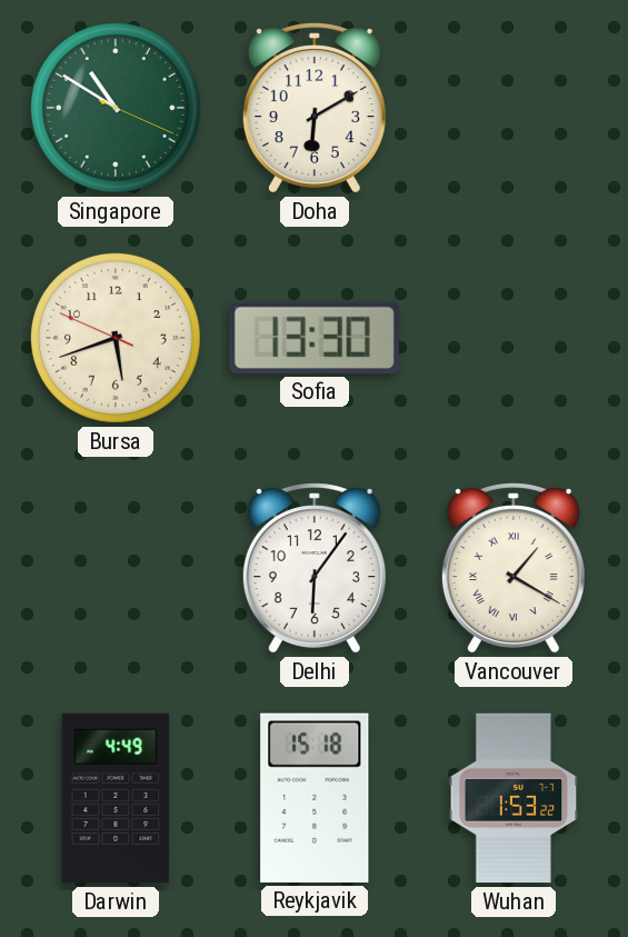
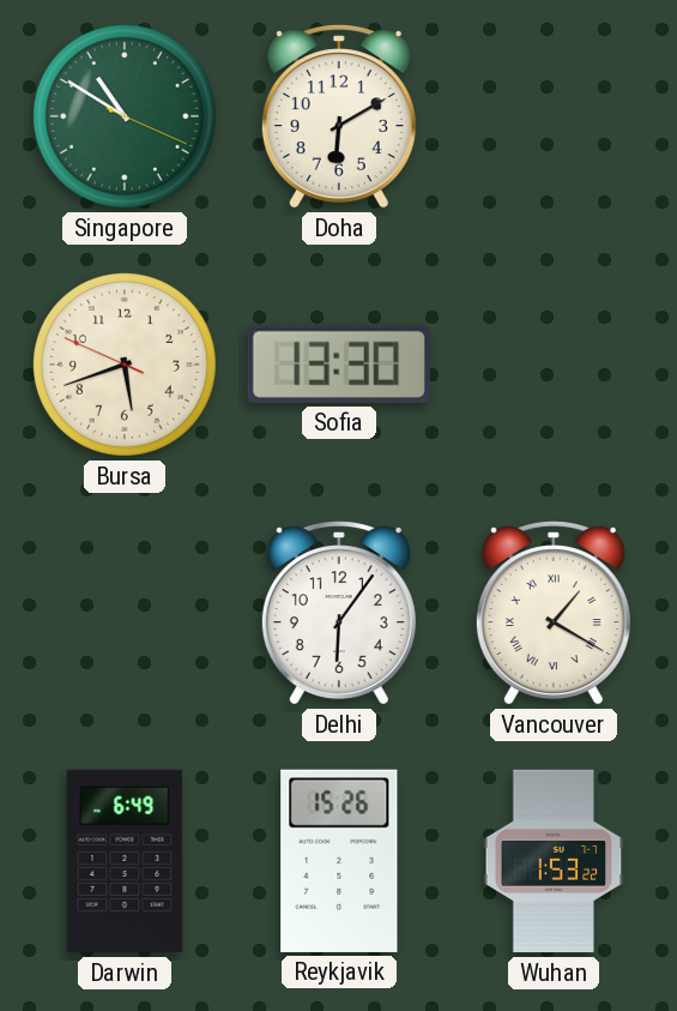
Darwin: 4:49 -> 6:49 (125, 861)
Reykjavik: 15:18 -> 15:26 (339, 861)
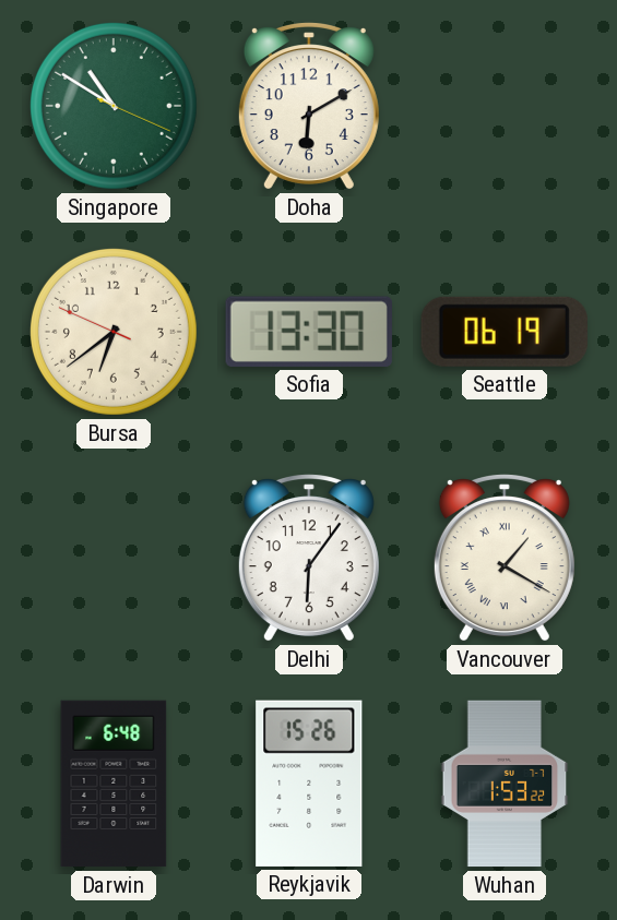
Bursa: 5:41 -> 6:38 (114, 332)
Seattle: none -> 06:19 (505, 332)
Darwin: 6:49 -> 6:48 (114, 784)
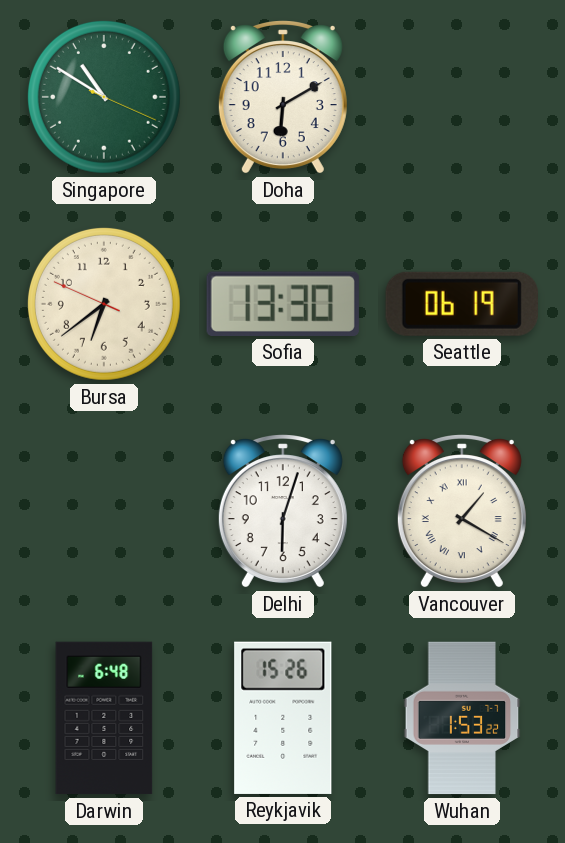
Delhi: 6:06 -> 6:03 (283, 512)
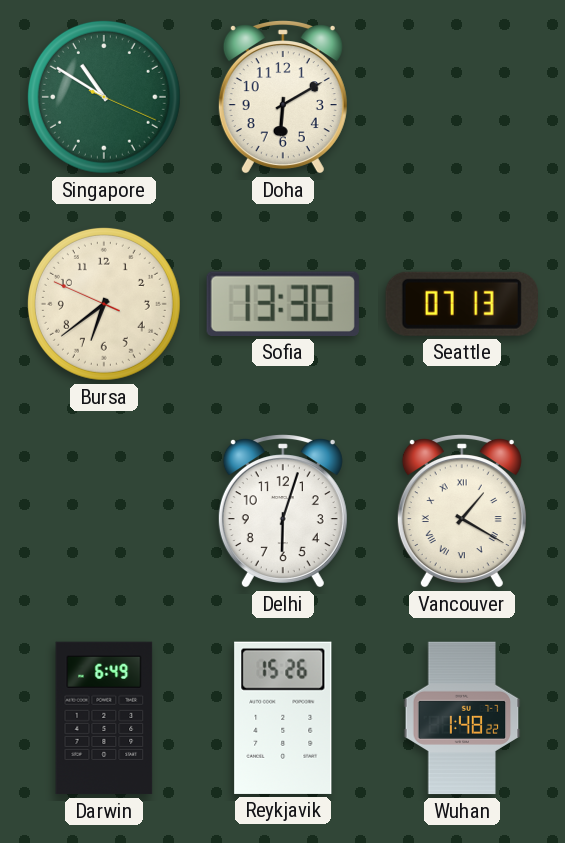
Seattle: 06:19 -> 07:13 (462, 304)
Darwin: 6:48 -> 6:49 (104, 718)
Wuhan: 1:53 -> 1:48 (462, 718)
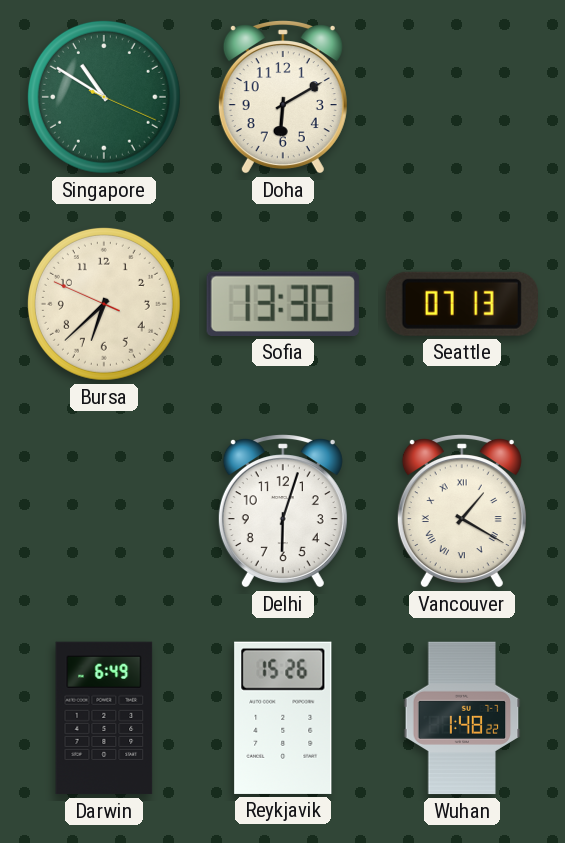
Bursa: 6:38 -> 6:37 (104, 304)
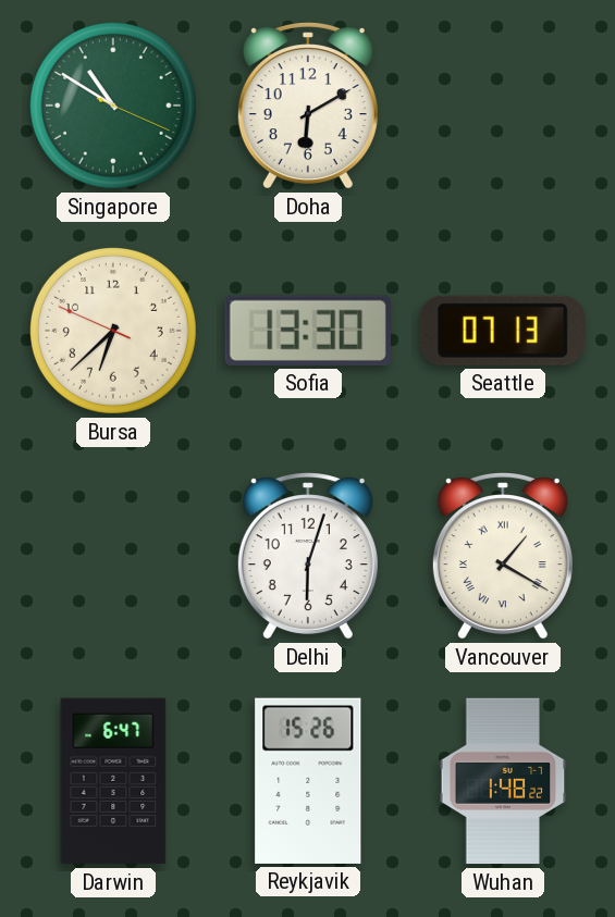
Darwin: 6:49 -> 6:47 (113, 781)
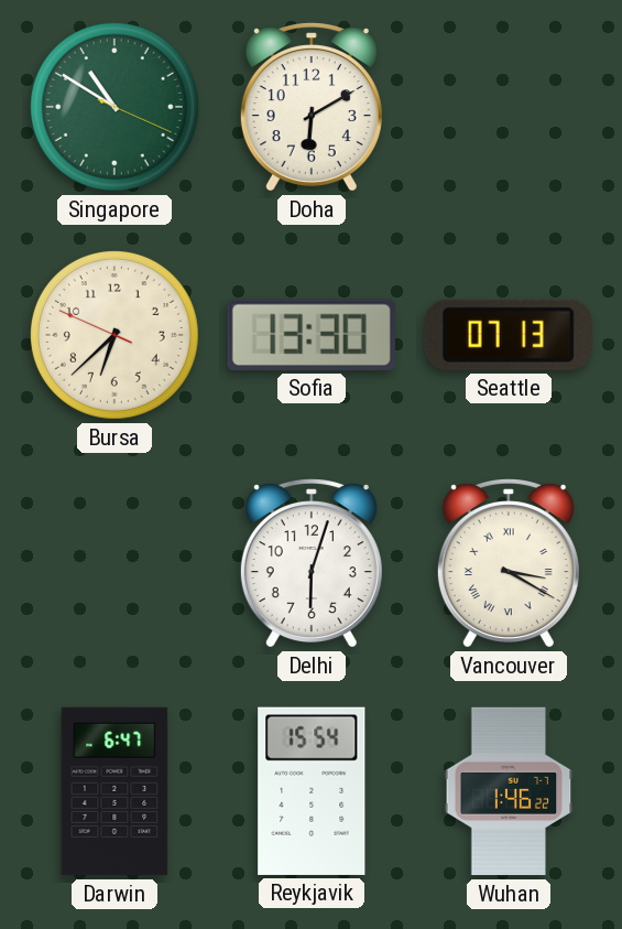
Vancouver: 1:20 -> 3:20 (509, 564)
Reykjavik: 15:26 -> 15:54 (312, 791)
Wuhan: 1:48 -> 1:46 (509, 791)
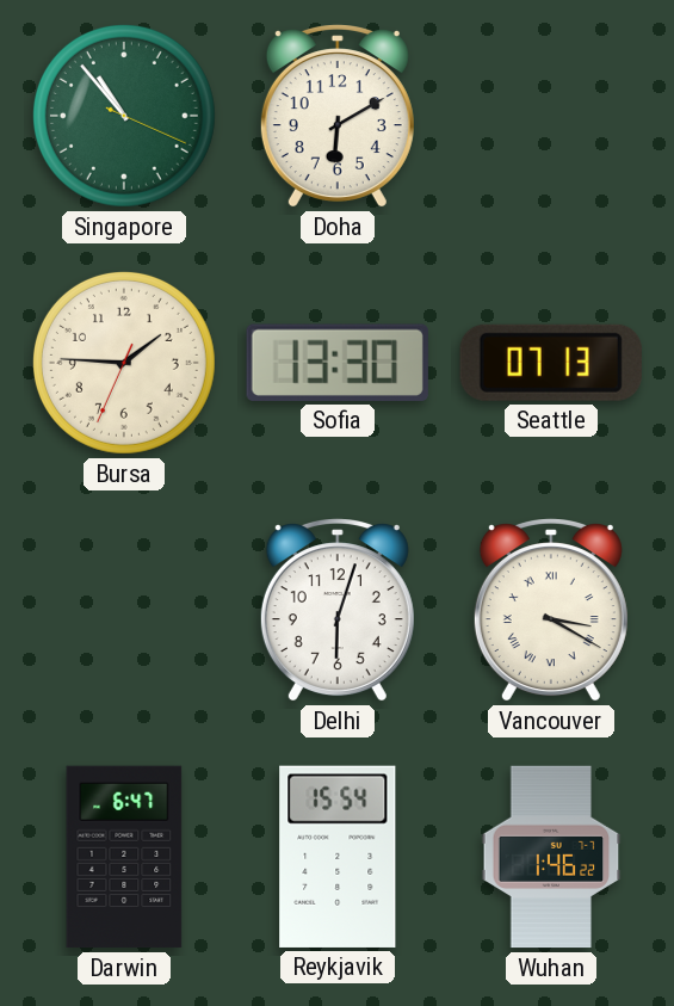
Singapore: 10:50 -> 10:53 (124, 116)
Bursa: 6:37 -> 1:45 (124, 363)
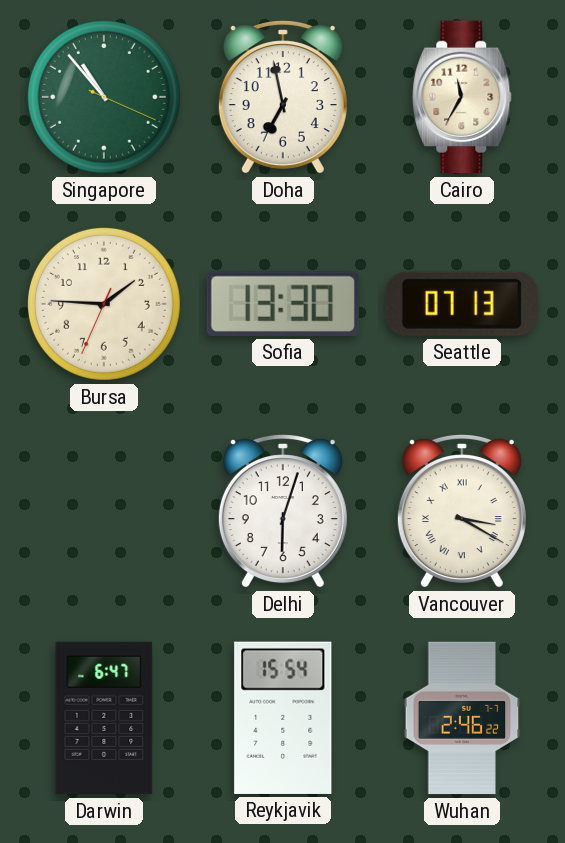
Doha: 6:10 -> 6:58 (283, 98)
Cairo: none -> 11:35 (462, 97)
Wuhan: 1:46 -> 2:46 (462, 718)
